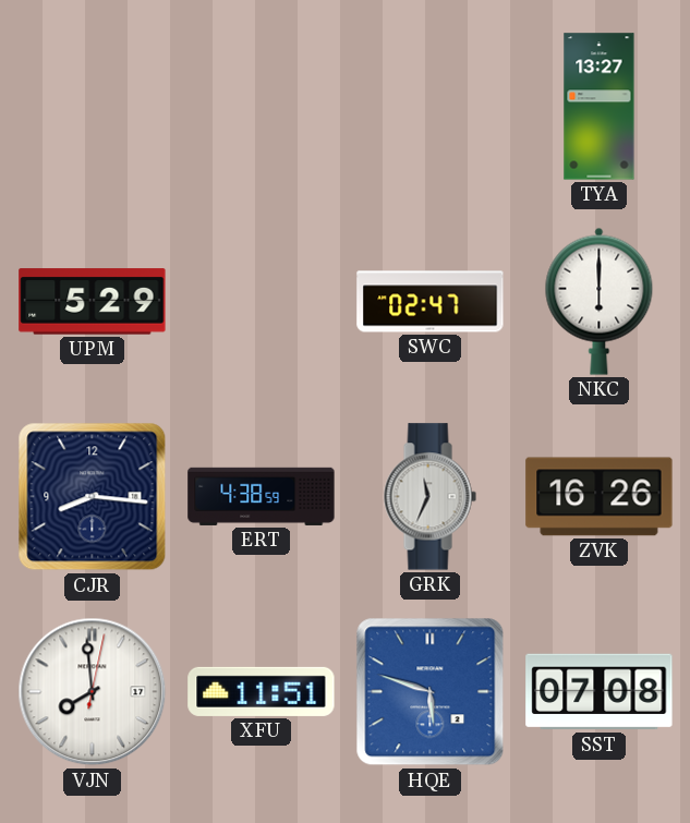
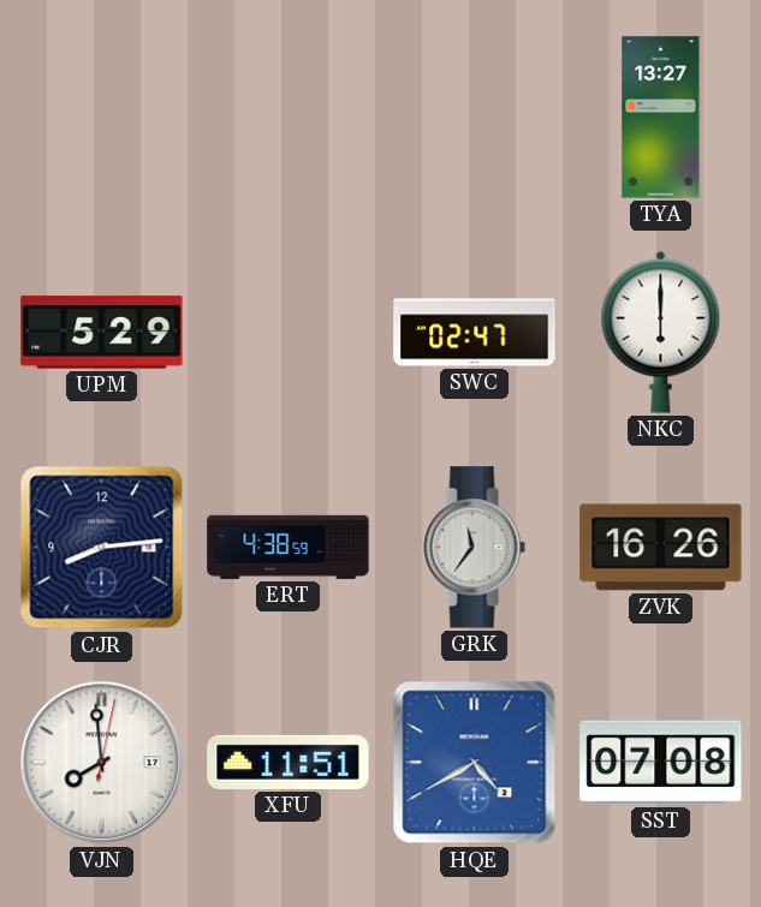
CJR: 8:16 -> 8:14 (102, 548)
GRK: 11:34 -> 11:36 (474, 548)
HQE: 5:48 -> 4:40 (475, 763)
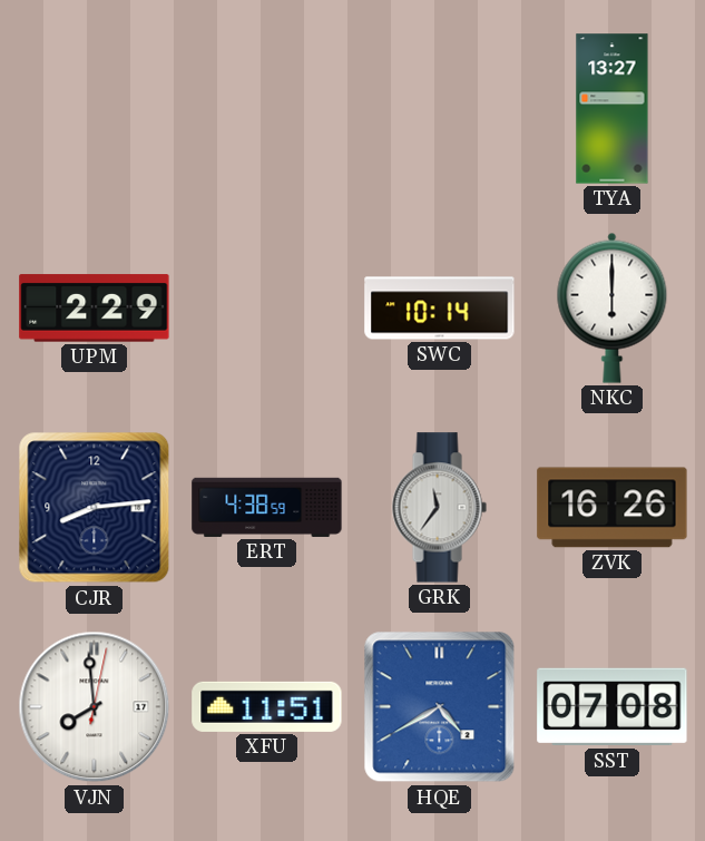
UPM: 5:29 -> 2:29 (95, 309)
SWC: 02:47 -> 10:14 (440, 309)
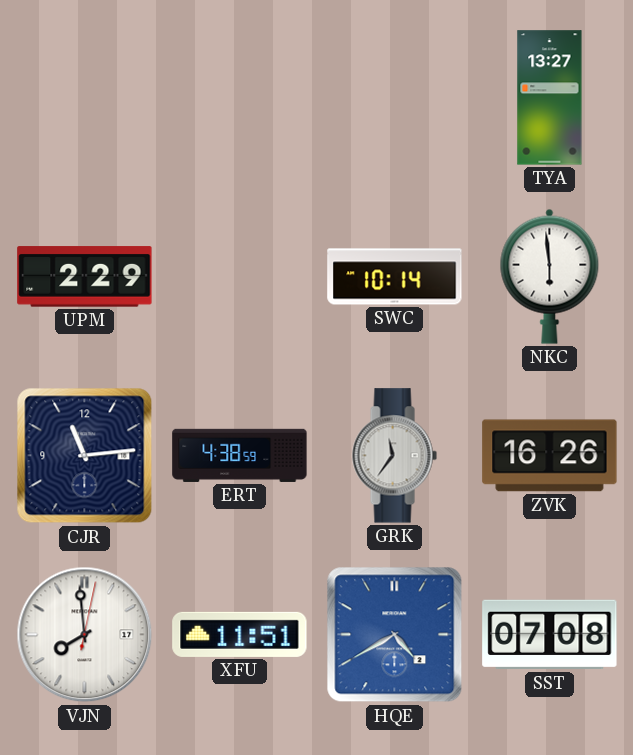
NKC: 6:00 -> 5:59 (550, 276)
CJR: 8:14 -> 11:14 (85, 456)
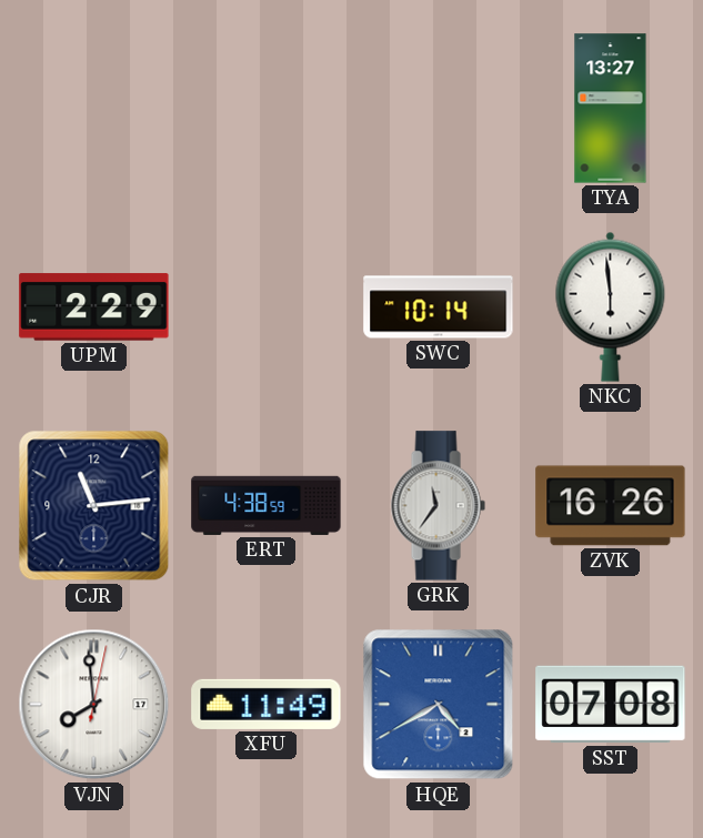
XFU: 11:51 -> 11:49 (267, 704)
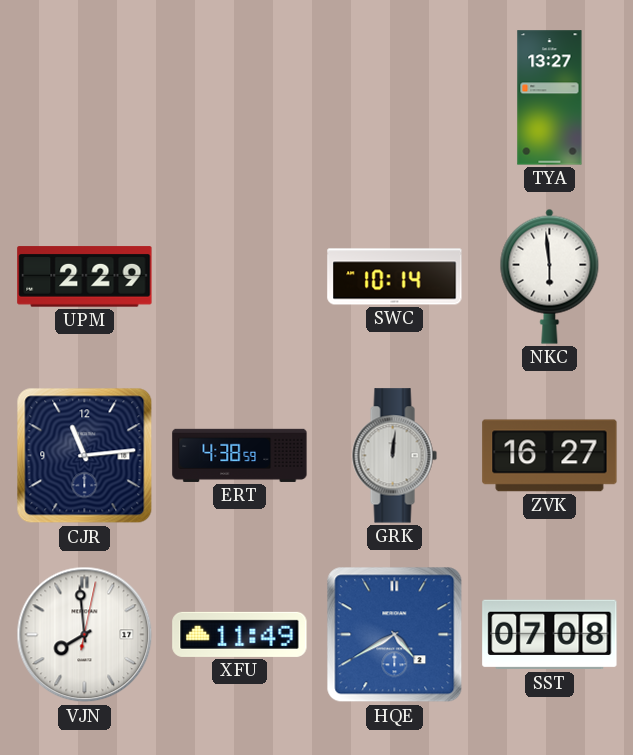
GRK: 11:36 -> 12:01 (394, 456)
ZVK: 16:26 -> 16:27 (550, 456)
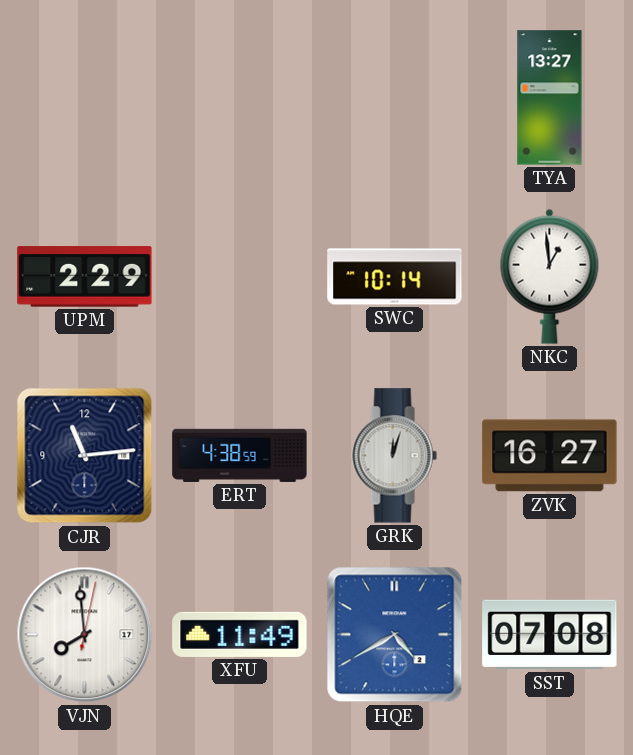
NKC: 5:59 -> 12:59 (550, 276)
GRK: 12:01 -> 12:03 (394, 456)
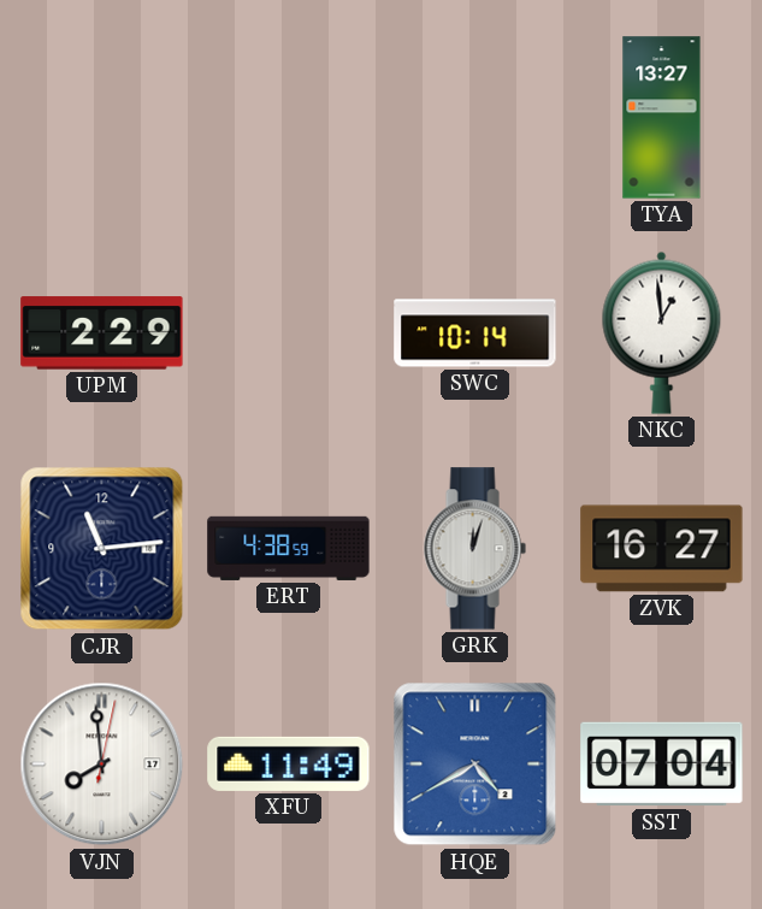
SST: 07:08 -> 07:04 (662, 765)
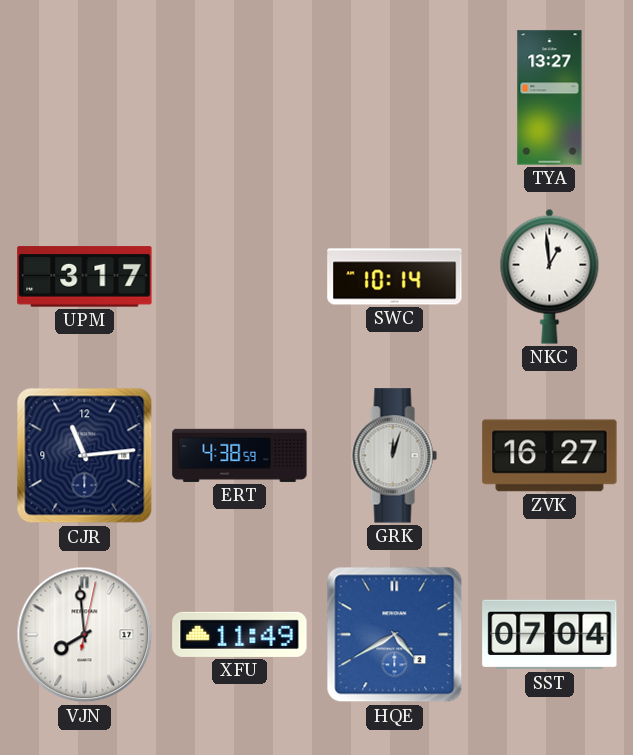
UPM: 2:29 -> 3:17 (85, 277)
